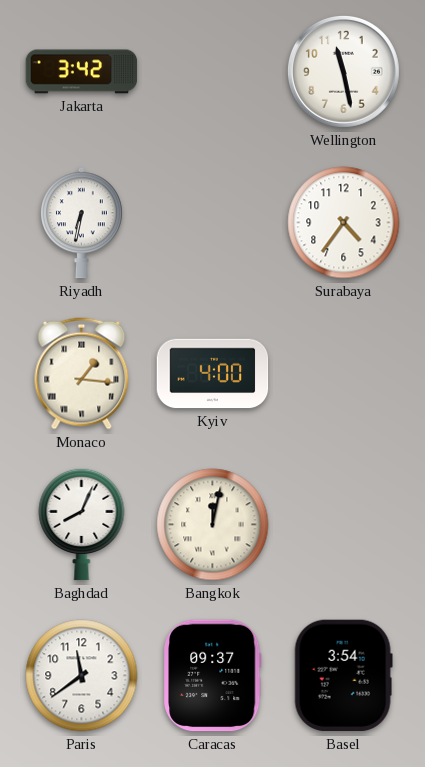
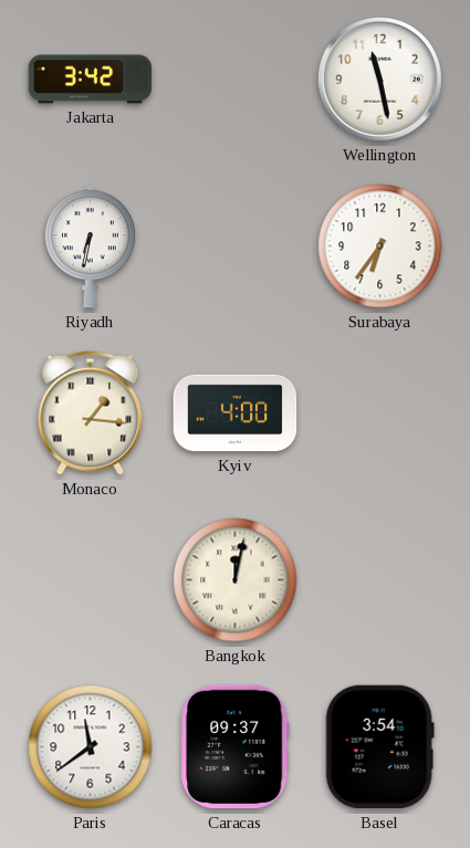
Surabaya: 4:36 -> 6:36 (380, 247)
Baghdad: 8:04 -> none (82, 524)
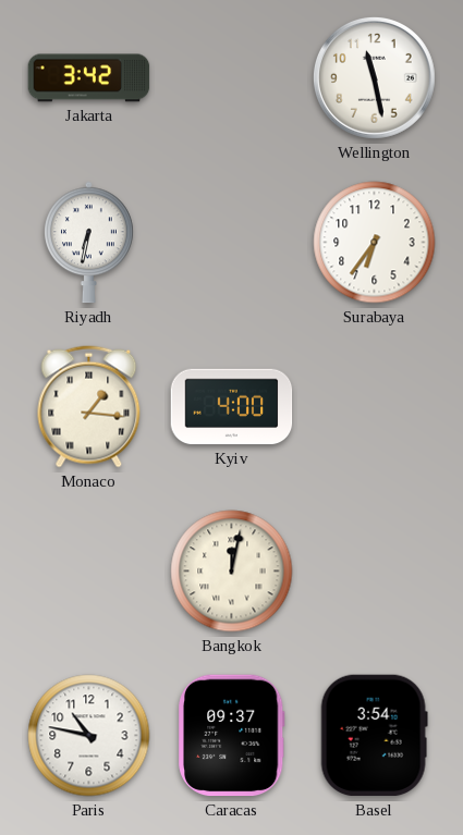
Paris: 11:39 -> 10:47 (89, 736)
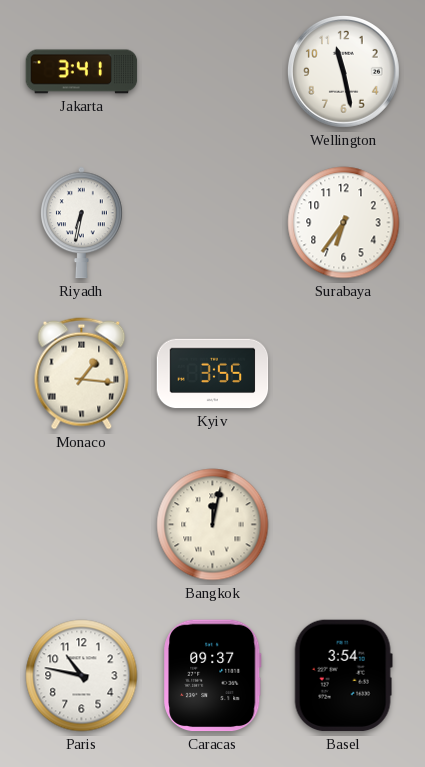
Jakarta: 3:42 -> 3:41 (82, 72)
Kyiv: 4:00 -> 3:55 (213, 374)
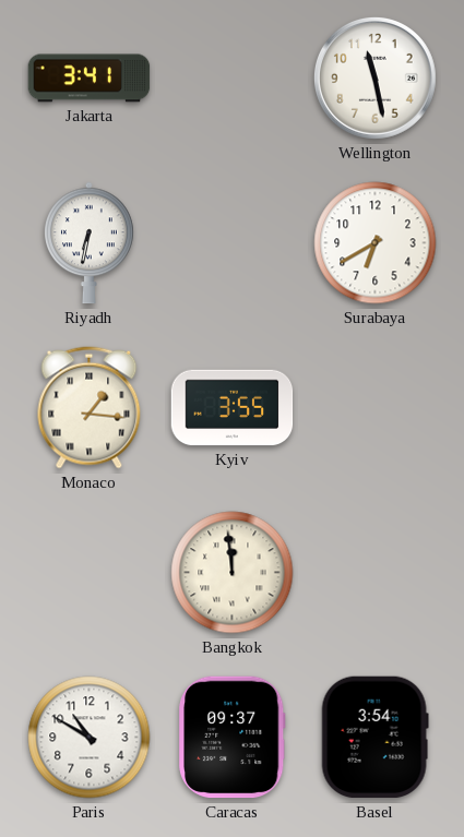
Surabaya: 6:36 -> 6:40 (376, 243)
Bangkok: 12:02 -> 11:59 (233, 573)
Paris: 10:47 -> 10:50 (90, 738)
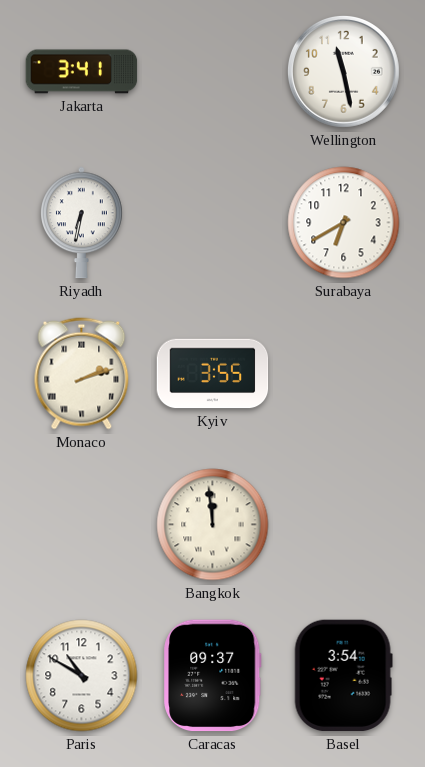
Monaco: 1:16 -> 2:12 (82, 374)
